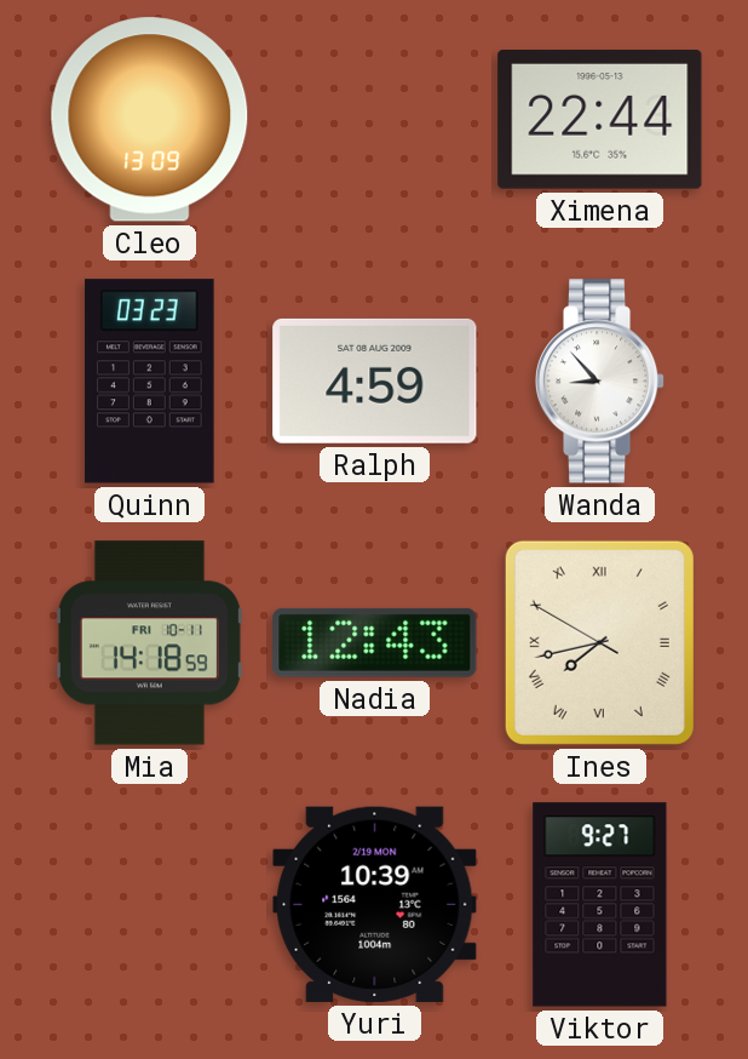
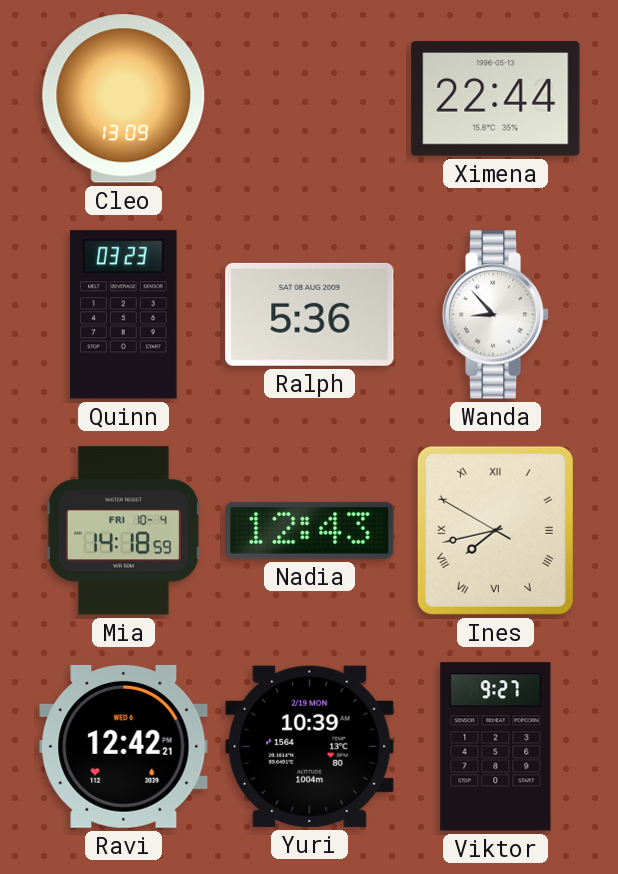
Ralph: 4:59 -> 5:36 (310, 314)
Mia date: FRI 10-11 -> FRI 10-4 (123, 531)
Ravi: none -> 12:42 (124, 746)
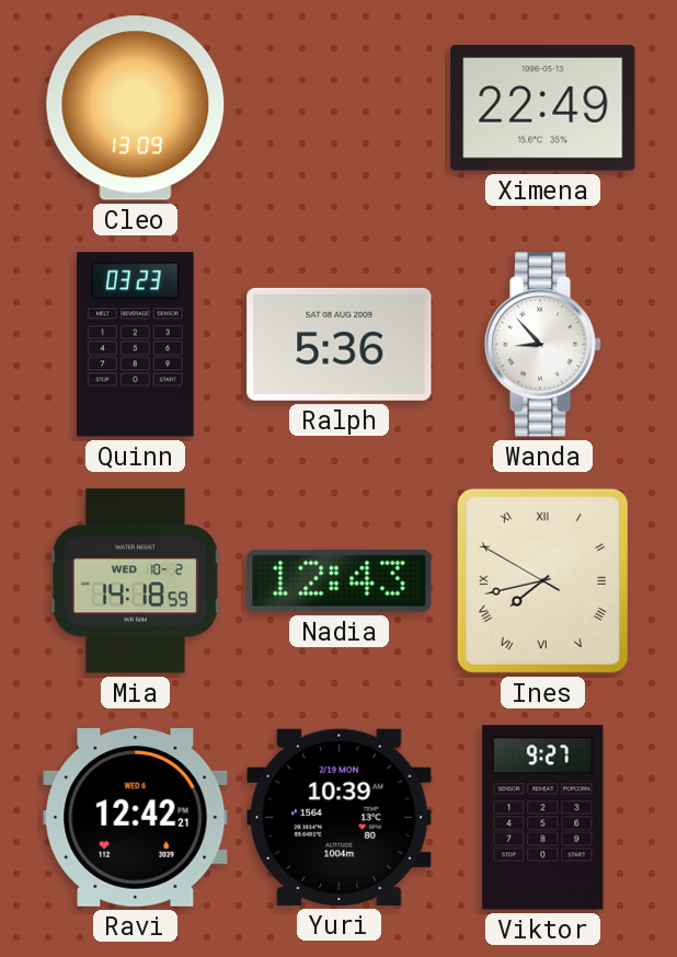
Ximena: 22:44 -> 22:49 (543, 108)
Mia date: FRI 10-4 -> WED 10-2 (135, 581)
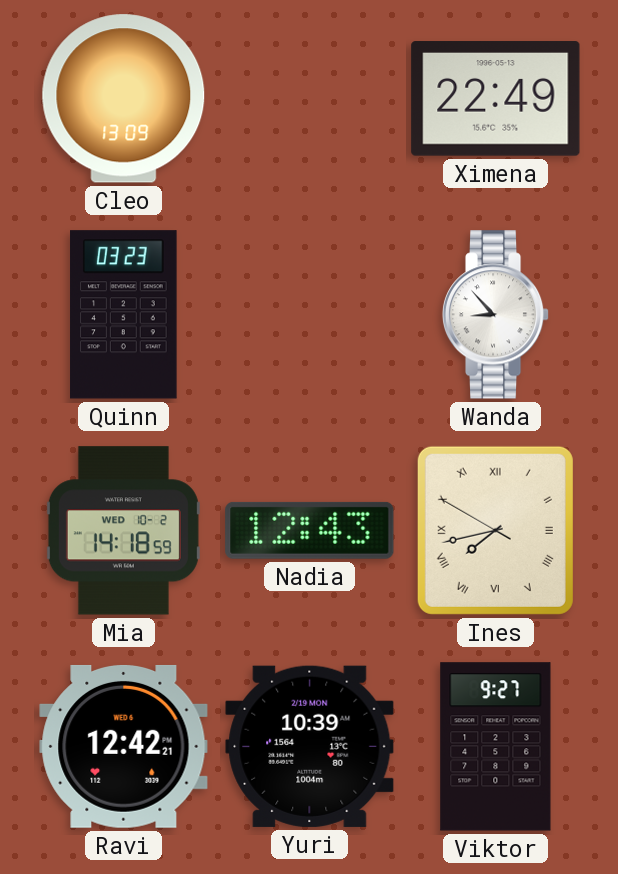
Ralph: 5:36 -> none (340, 344)
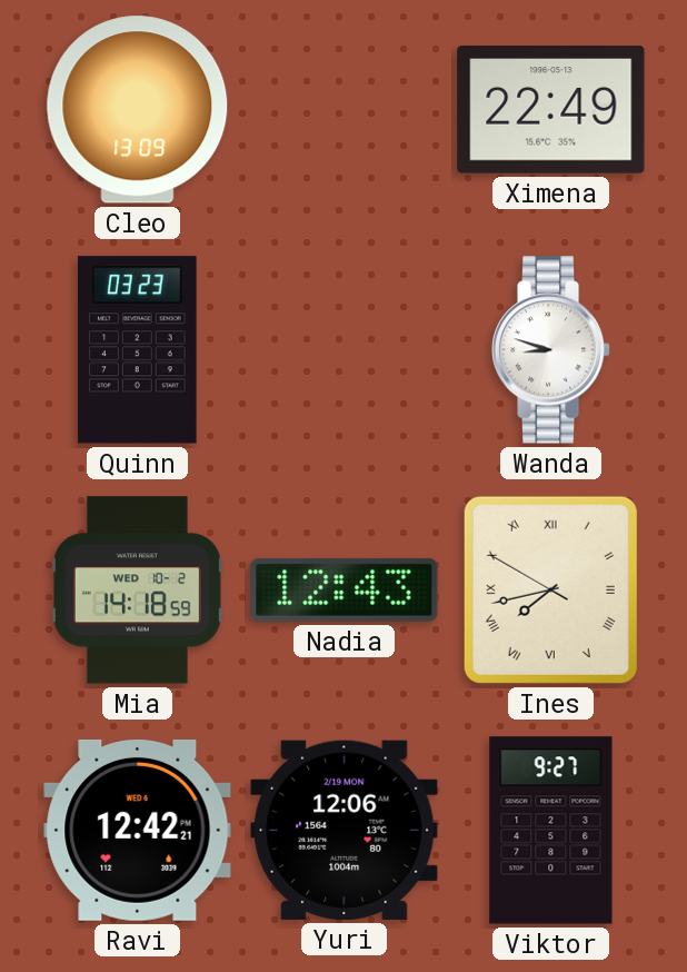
Wanda: 8:53 -> 8:48 (551, 350)
Yuri: 10:39 -> 12:06 (345, 830)
